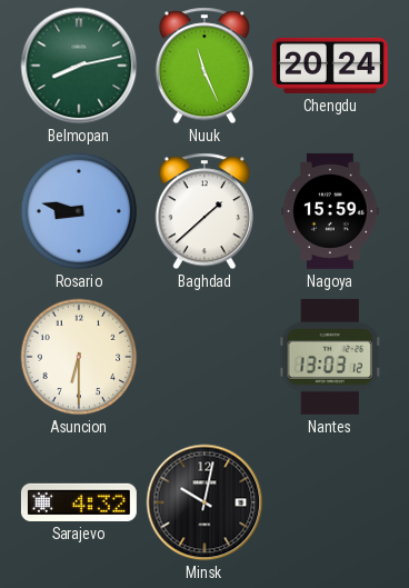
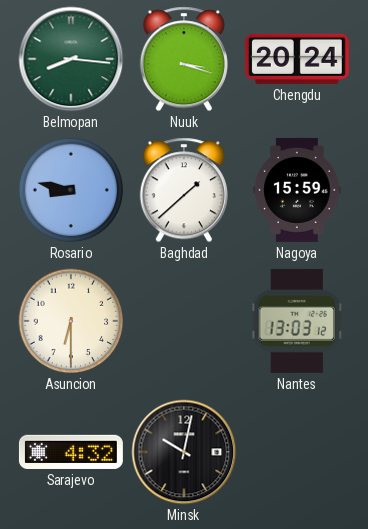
Belmopan: 8:13 -> 8:16 (71, 59)
Nuuk: 11:26 -> 3:18 (184, 59)
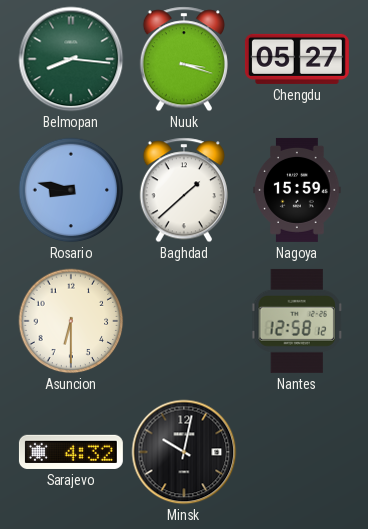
Chengdu: 20:24 -> 05:27 (297, 59)
Nantes: 13:03 -> 12:58 (297, 321)
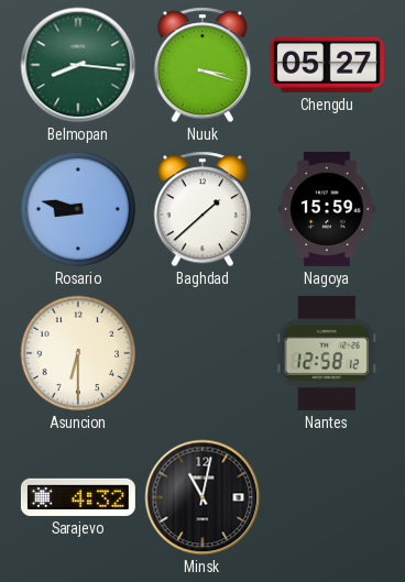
Minsk: 10:02 -> 11:02 (202, 497)
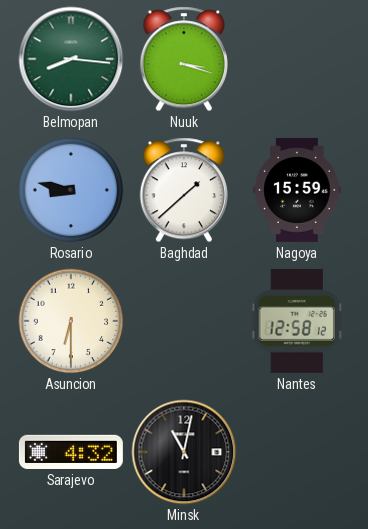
Chengdu: 05:27 -> none (327, 65)
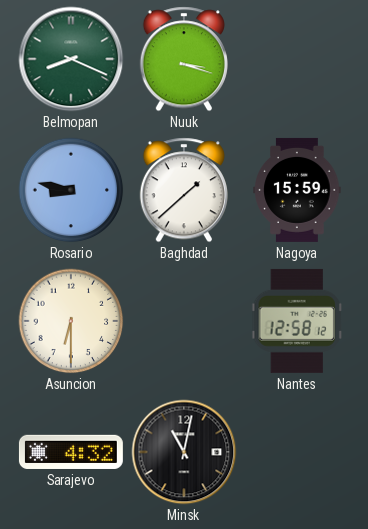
Belmopan: 8:16 -> 8:19 (71, 59)
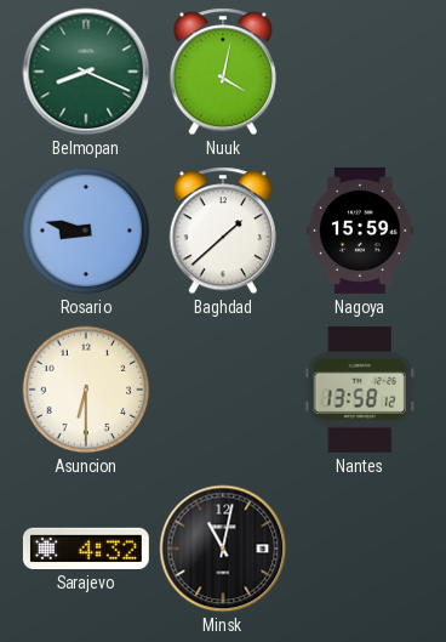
Nuuk: 3:18 -> 4:02 (223, 72)
Nantes: 12:58 -> 13:58 (360, 390)
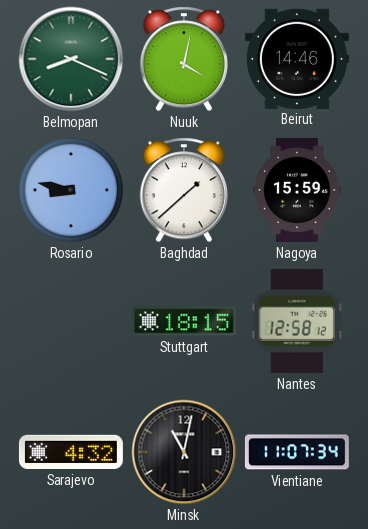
Beirut: none -> 14:46 (297, 58)
Asuncion: 6:30 -> none (86, 390)
Stuttgart: none -> 18:15 (184, 321)
Nantes: 13:58 -> 12:58 (297, 321)
Vientiane: none -> 11:07 (297, 452)
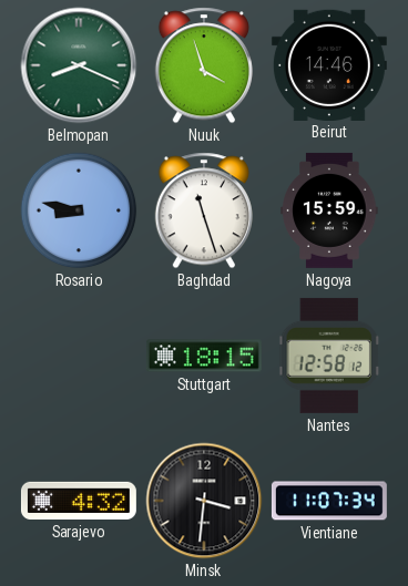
Nuuk: 4:02 -> 3:57 (204, 65)
Baghdad: 1:38 -> 11:27 (204, 210)
Minsk: 11:02 -> 3:31 (204, 501)
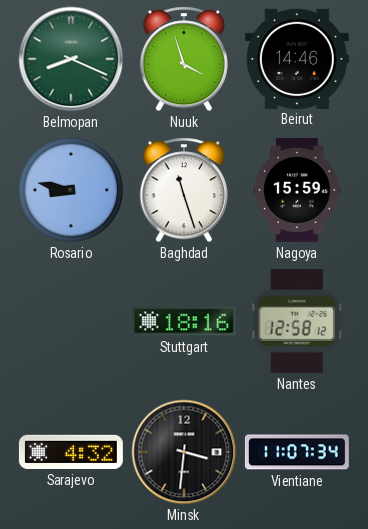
Stuttgart: 18:15 -> 18:16 (184, 321)
